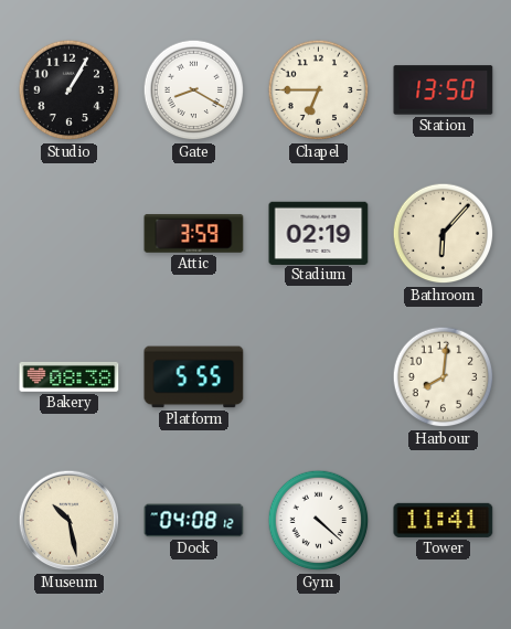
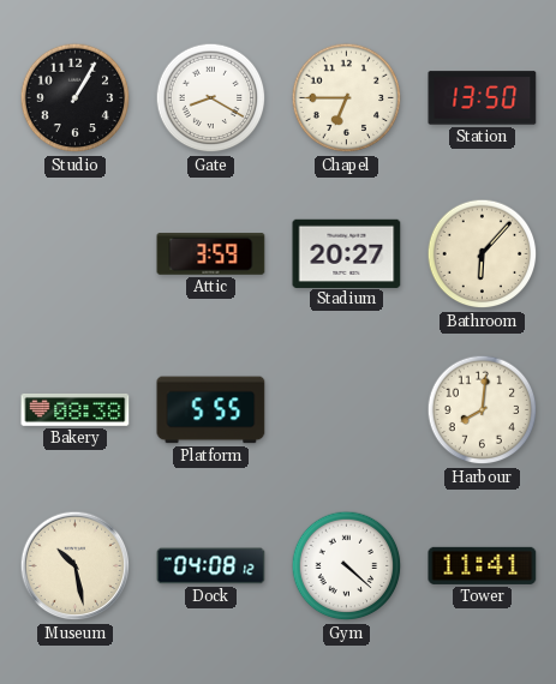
Stadium: 02:19 -> 20:27 (347, 253)
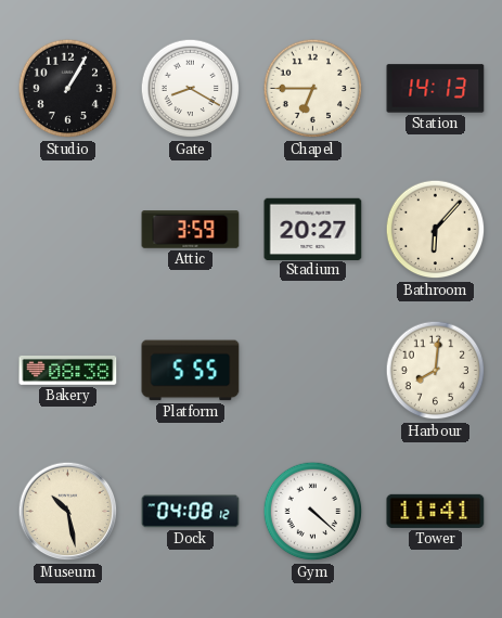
Station: 13:50 -> 14:13 (436, 89)
